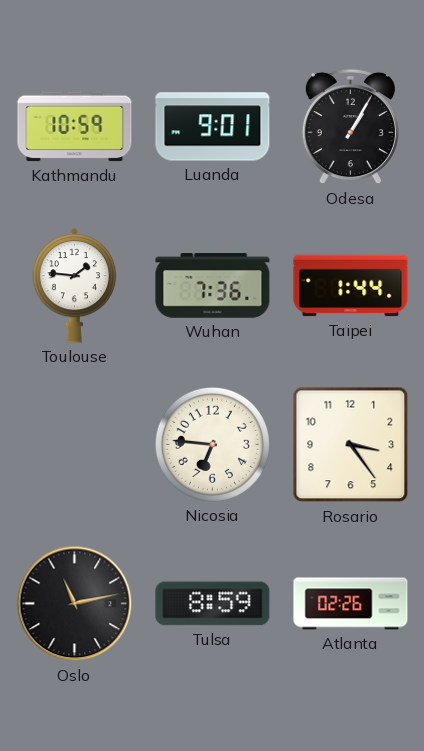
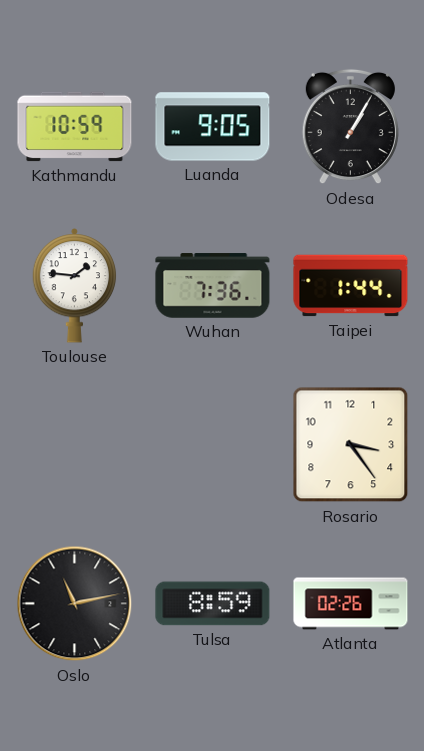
Luanda: 9:01 -> 9:05 (213, 127)
Nicosia: 6:46 -> none (212, 444)
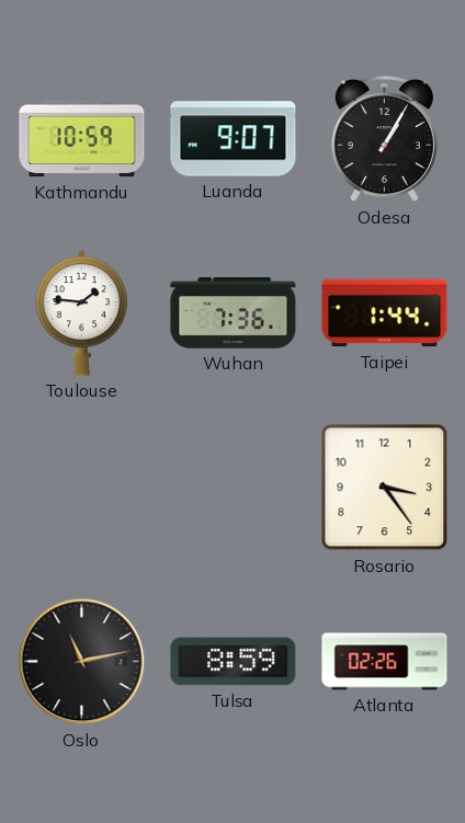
Luanda: 9:05 -> 9:07 (234, 139)
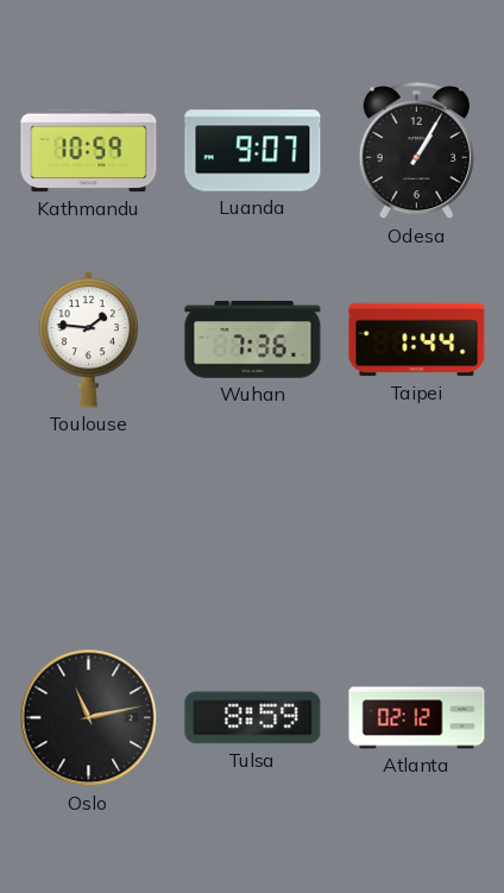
Rosario: 3:24 -> none (385, 488)
Atlanta: 02:26 -> 02:12 (417, 718)
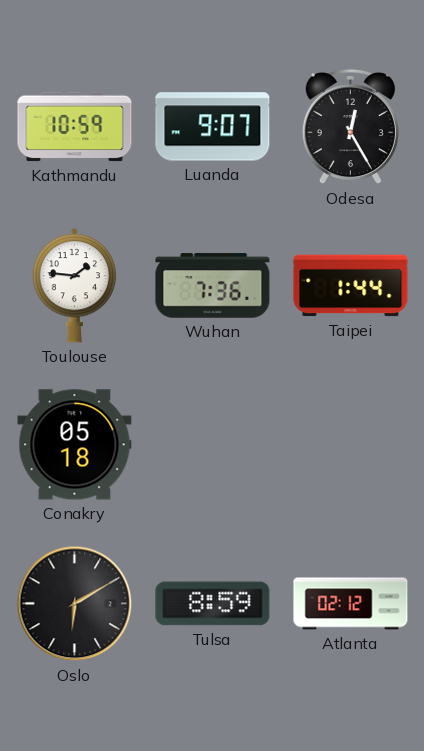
Odesa: 1:05 -> 12:25 (350, 127)
Conakry: none -> 05:18 (75, 445)
Oslo: 11:13 -> 6:10 (75, 604)
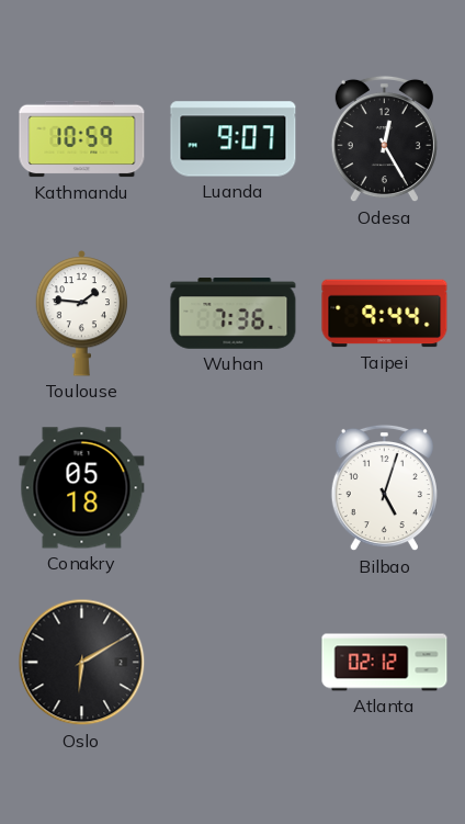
Taipei: 1:44 -> 9:44 (385, 314)
Bilbao: none -> 5:03 (384, 488)
Tulsa: 8:59 -> none (213, 604)
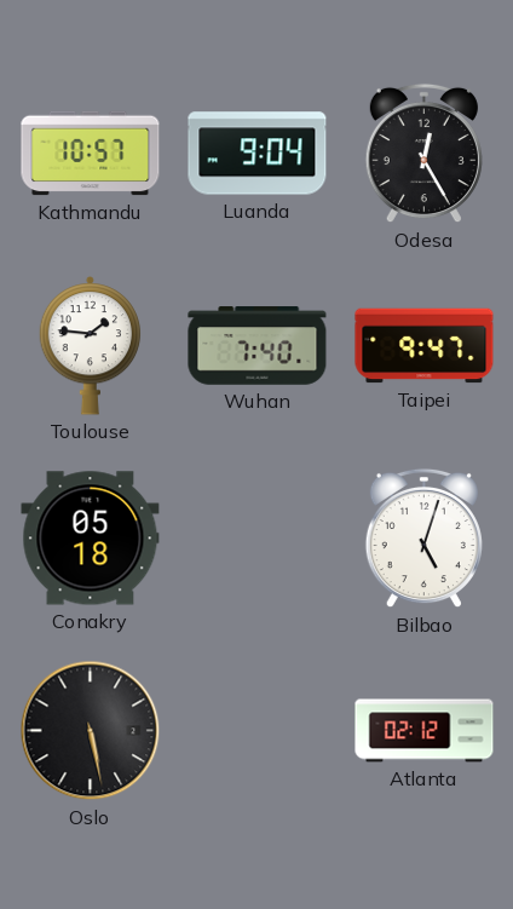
Kathmandu: 10:59 -> 10:57 (91, 154)
Luanda: 9:07 -> 9:04 (258, 154)
Wuhan: 7:36 -> 7:40 (258, 346)
Taipei: 9:44 -> 9:47 (425, 346)
Oslo: 6:10 -> 5:28 (91, 731)
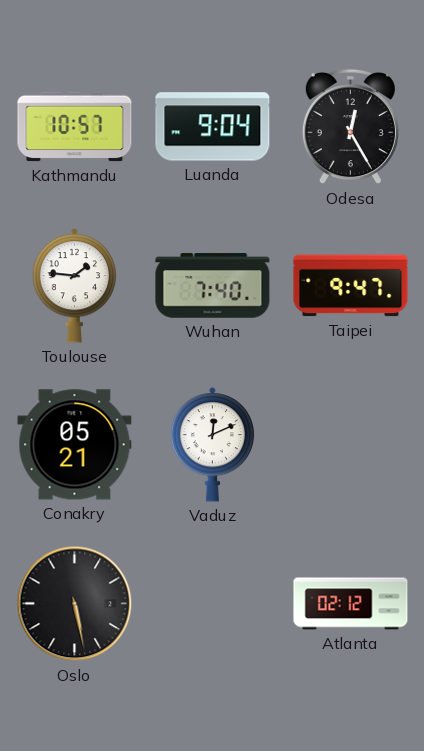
Conakry: 05:18 -> 05:21 (75, 445)
Vaduz: none -> 12:11 (213, 445)
Bilbao: 5:03 -> none (423, 539)
